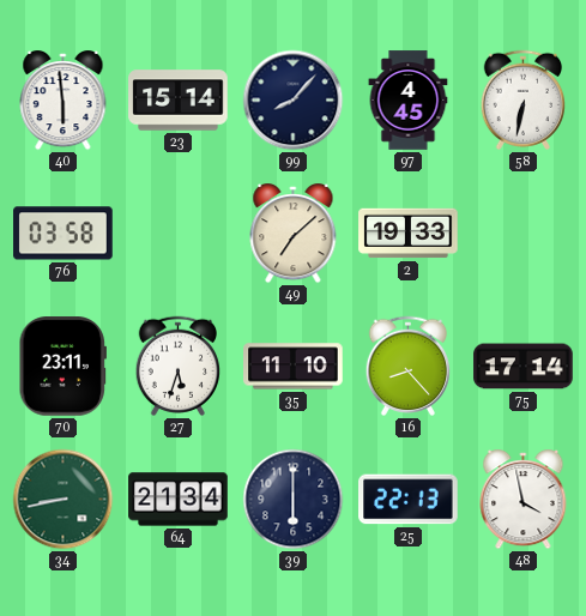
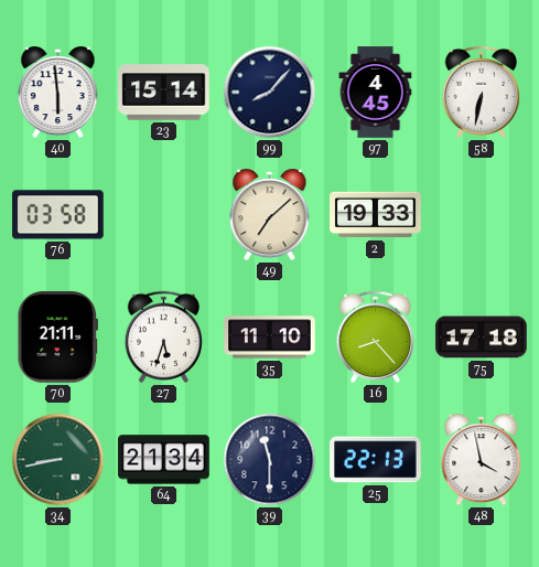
70: 23:11 -> 21:11 (57, 338)
75: 17:14 -> 17:18 (482, 338)
39: 6:00 -> 11:30 (270, 460)
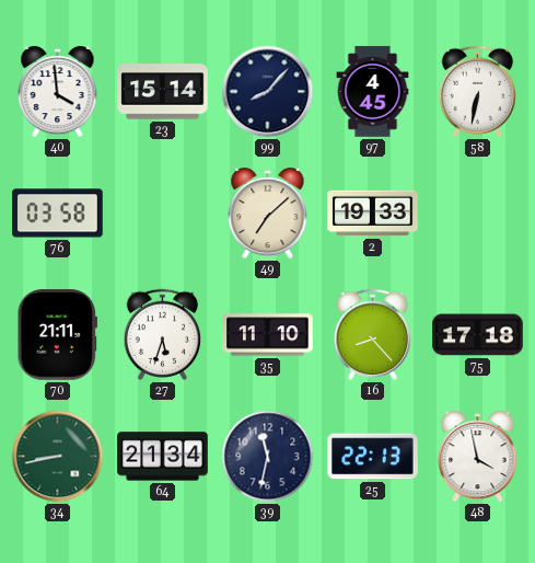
40: 5:59 -> 3:59 (58, 93)
39: 11:30 -> 11:32 (268, 457)
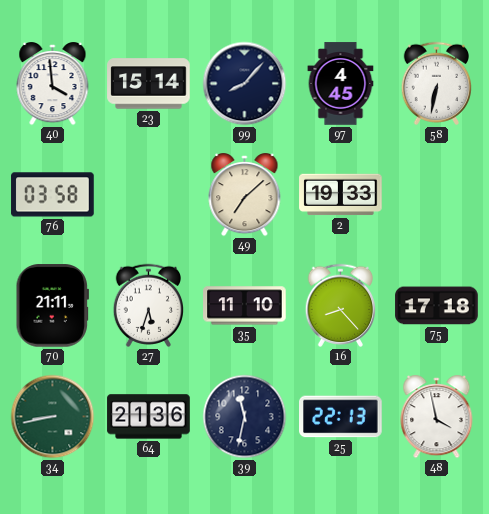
64: 21:34 -> 21:36 (149, 417)
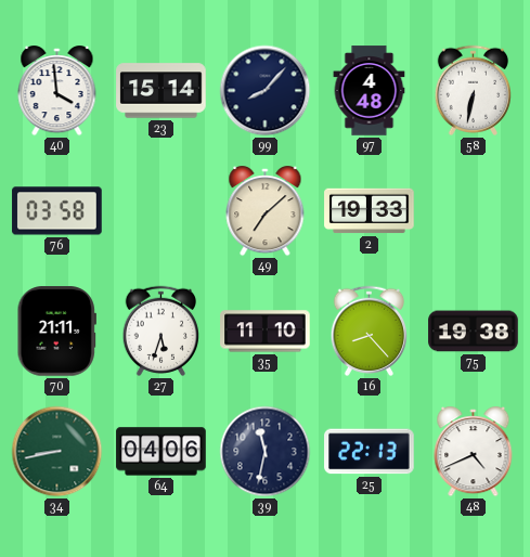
97: 4:45 -> 4:48 (370, 91)
75: 17:18 -> 19:38 (474, 332)
64: 21:36 -> 04:06 (161, 452)
48: 3:58 -> 4:41 (474, 453)
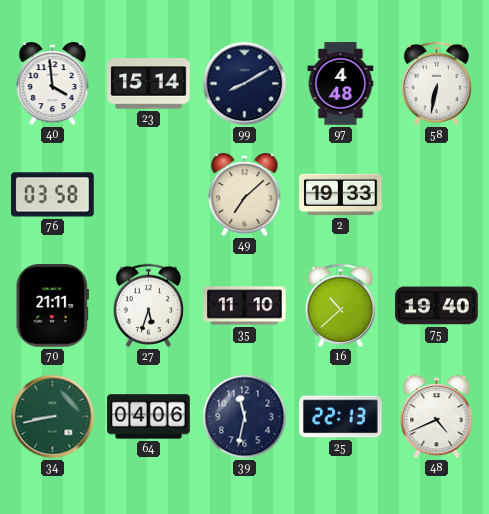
99: 8:07 -> 8:10 (245, 84)
16: 8:23 -> 10:38 (341, 305)
75: 19:38 -> 19:40 (437, 306)
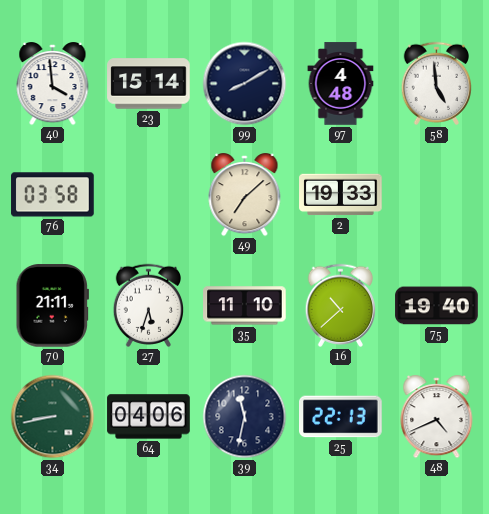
58: 6:32 -> 4:59 (437, 83)
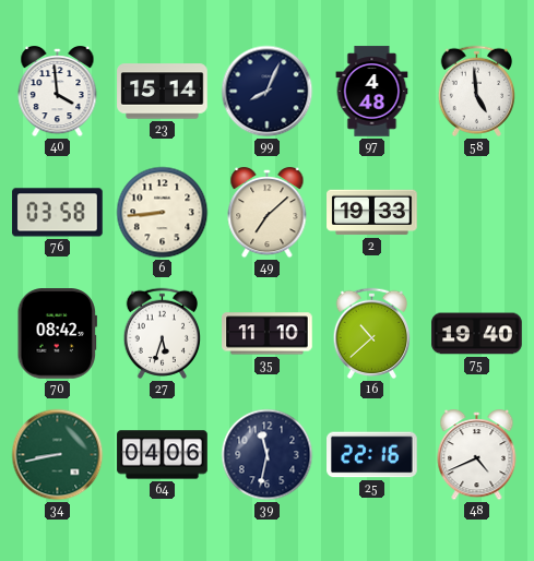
99: 8:10 -> 8:04 (268, 92)
6: none -> 8:44 (163, 213)
70: 21:11 -> 08:42 (57, 334)
25: 22:13 -> 22:16 (372, 455)
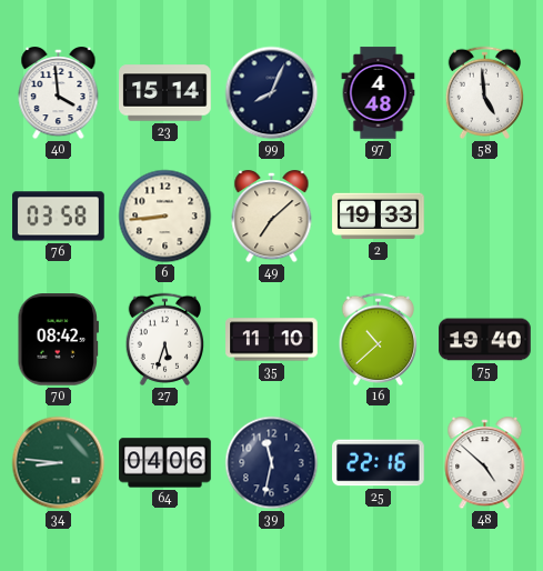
34: 8:43 -> 8:46 (59, 463)
48: 4:41 -> 4:52 (485, 464)
